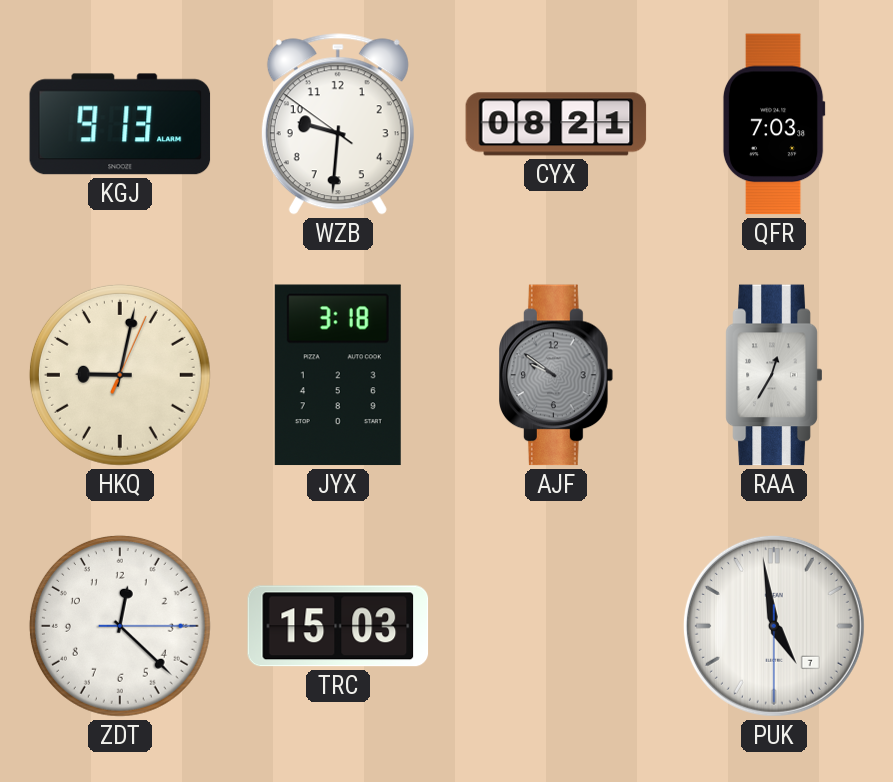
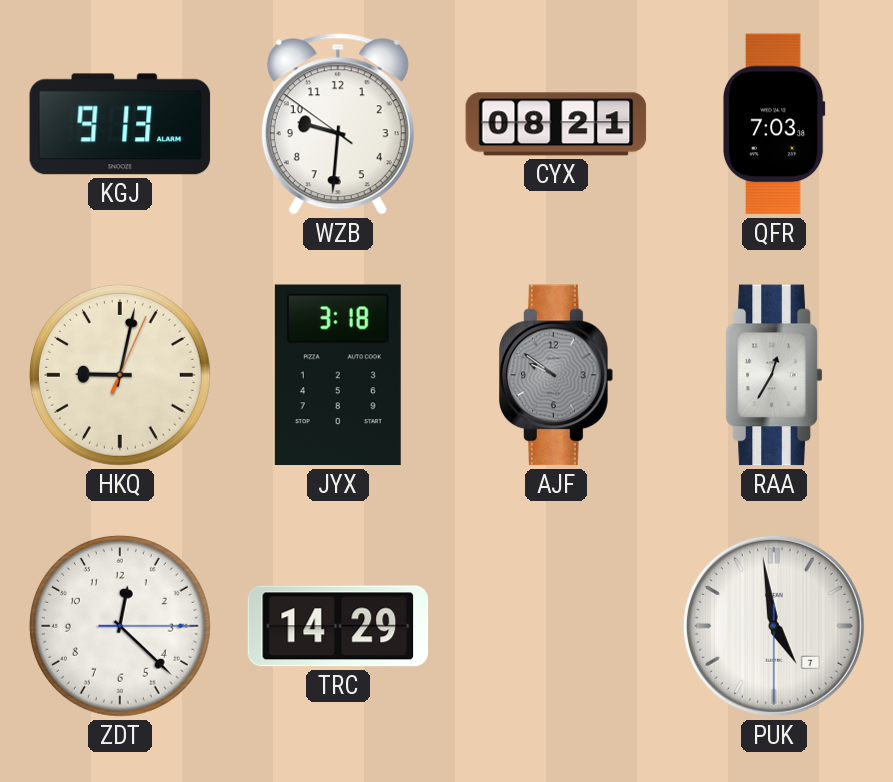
TRC: 15:03 -> 14:29 (338, 626)
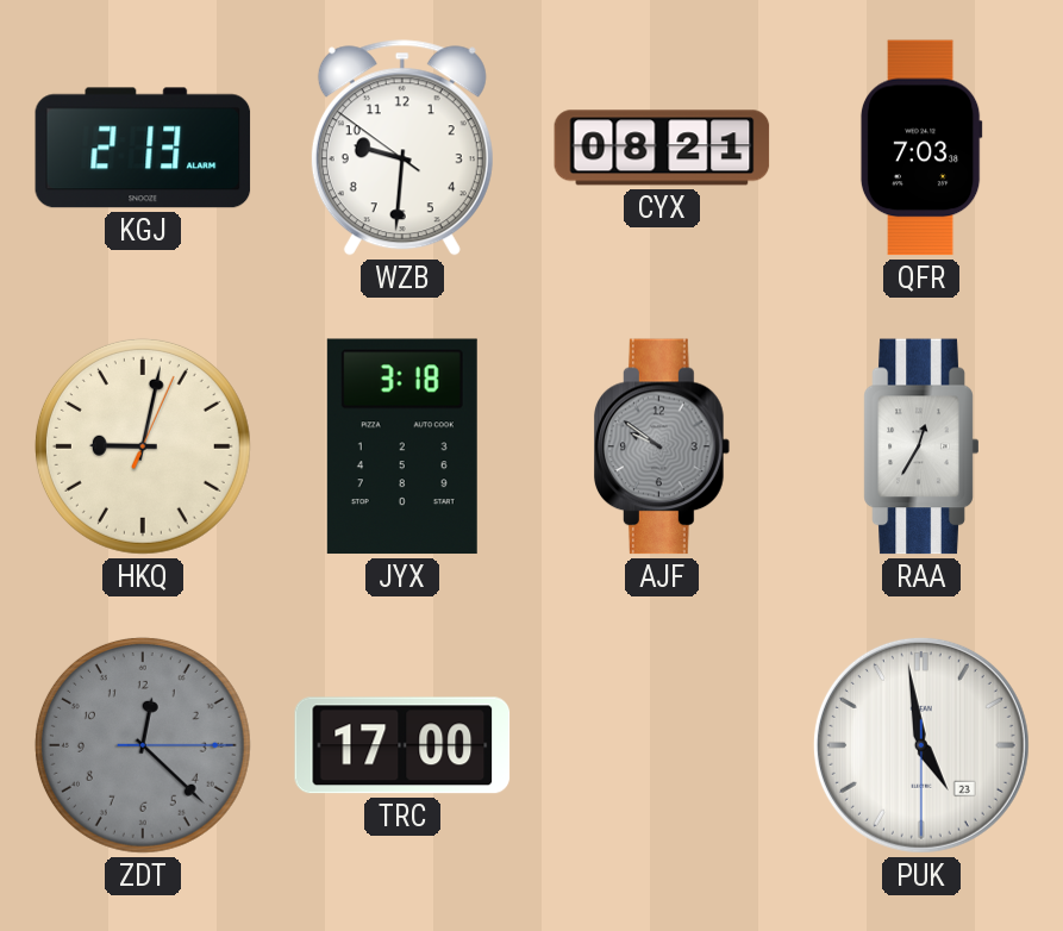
KGJ: 9:13 -> 2:13 (143, 148)
ZDT dial: white -> grey (143, 745)
TRC: 14:29 -> 17:00 (402, 745)
PUK date: 7 -> 23 (921, 745)
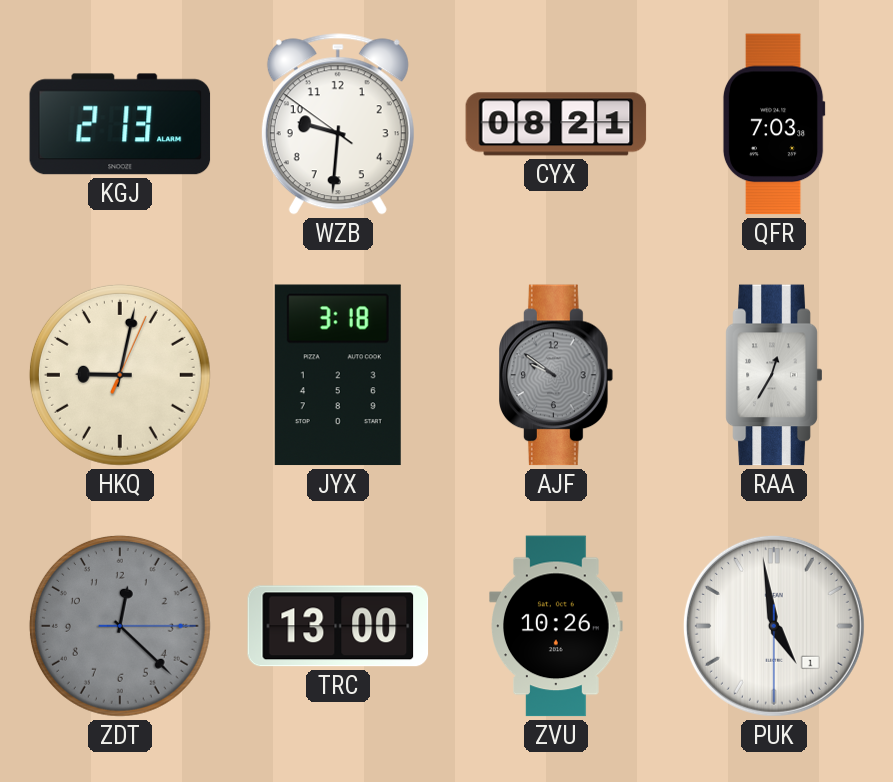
TRC: 17:00 -> 13:00 (338, 626)
ZVU: none -> 10:26 (556, 626)
PUK date: 23 -> 1 (774, 626)
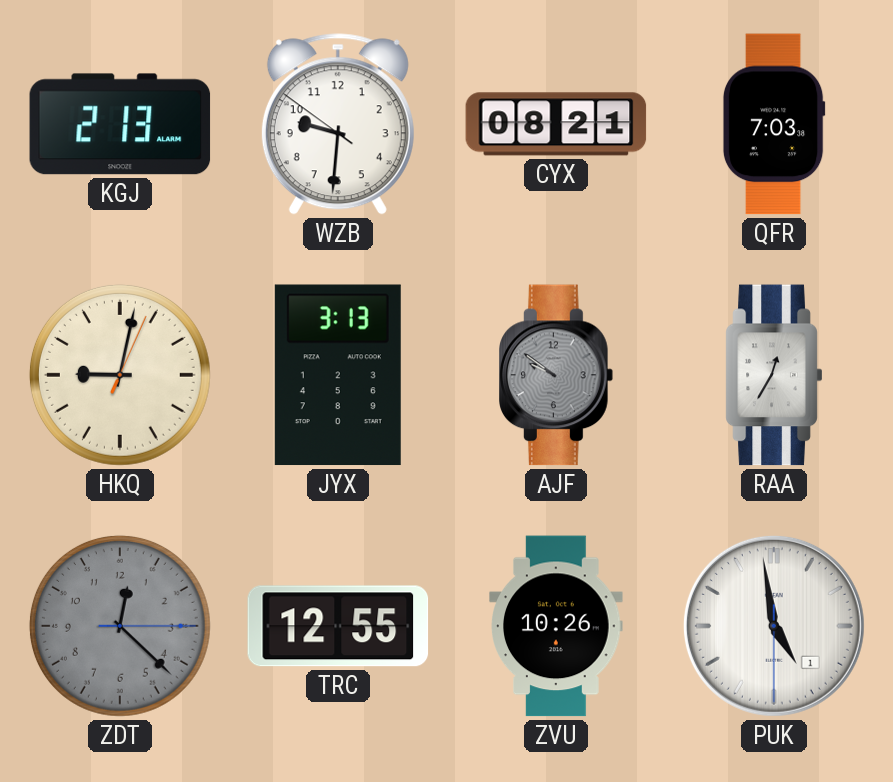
JYX: 3:18 -> 3:13 (338, 375)
TRC: 13:00 -> 12:55 (338, 626)
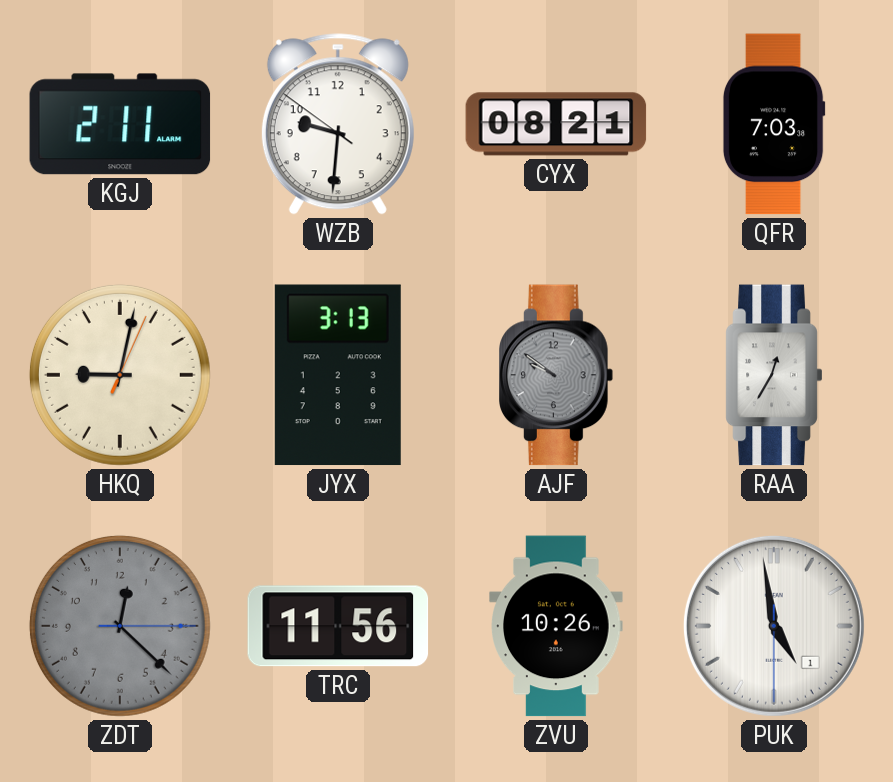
KGJ: 2:13 -> 2:11 (120, 124)
TRC: 12:55 -> 11:56 (338, 626)
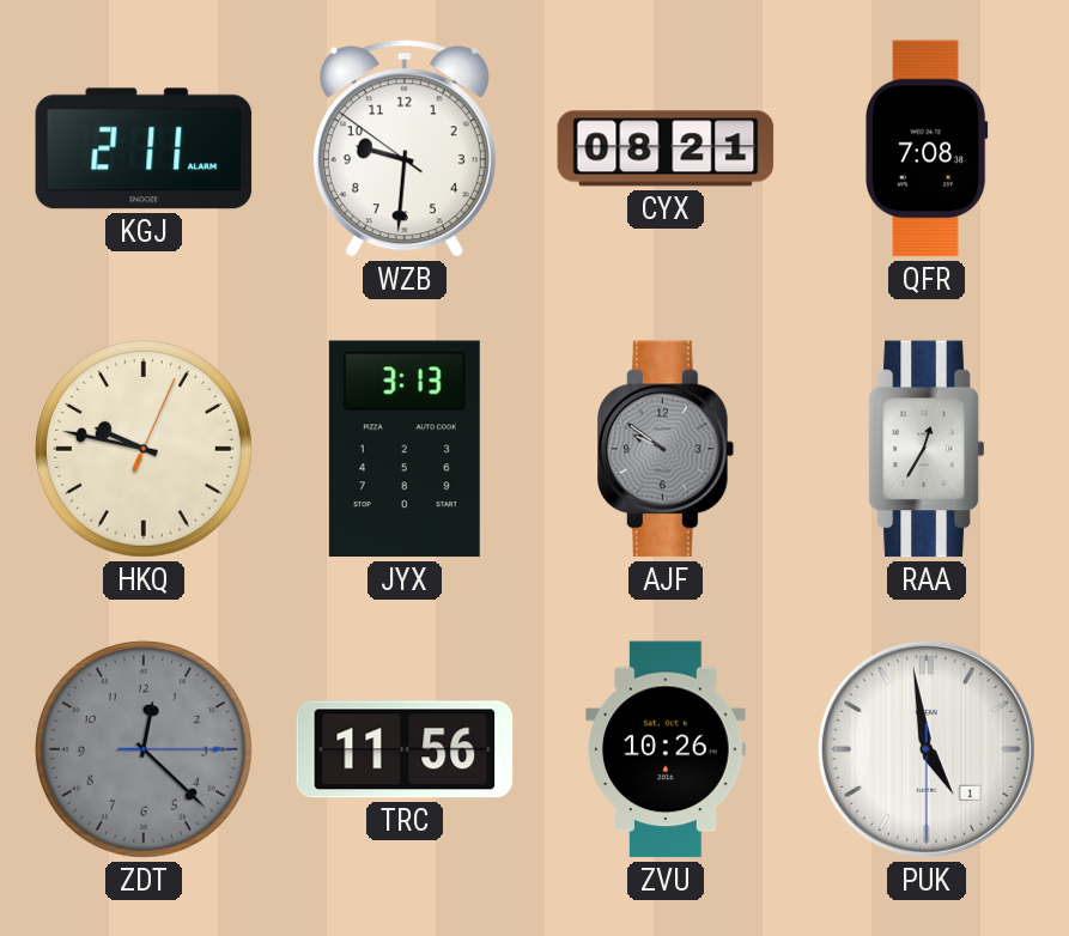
QFR: 7:03 -> 7:08 (927, 148)
HKQ: 9:02 -> 9:47 (144, 449)
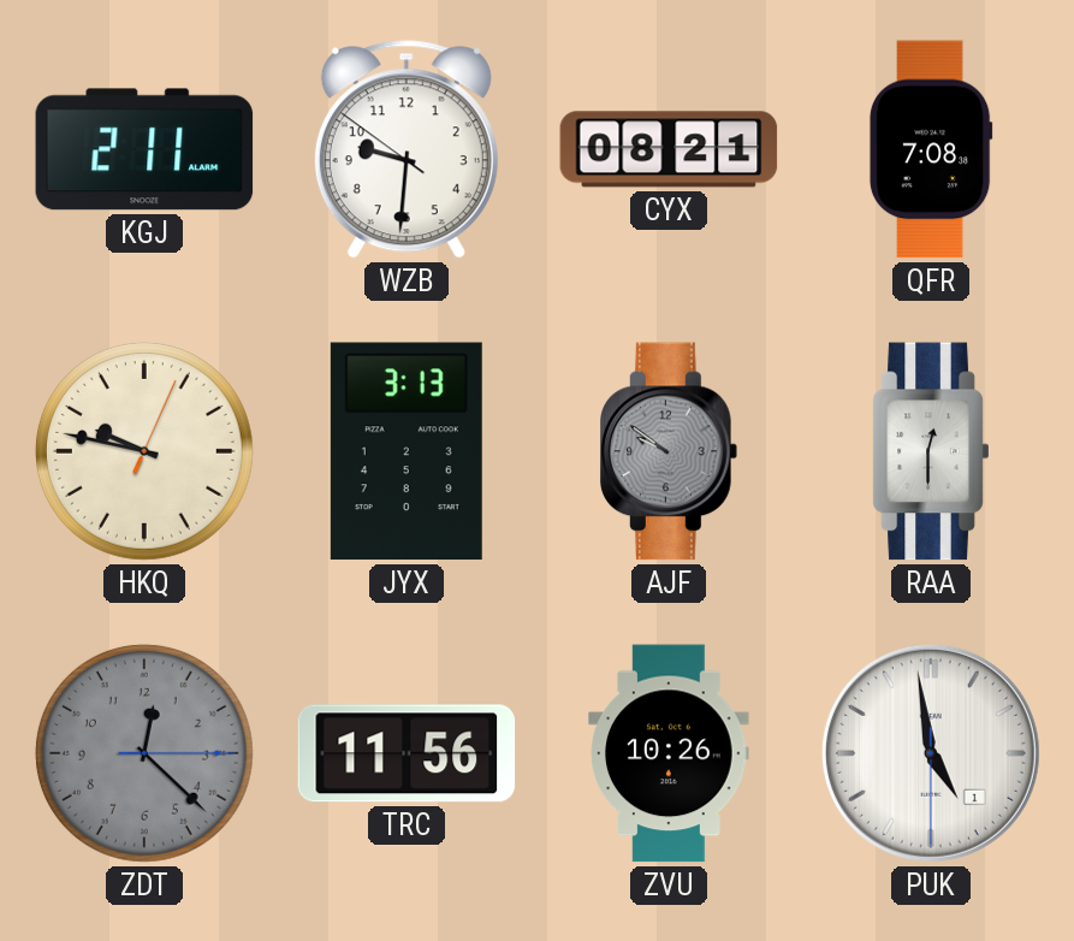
RAA: 12:35 -> 12:30 (931, 451)
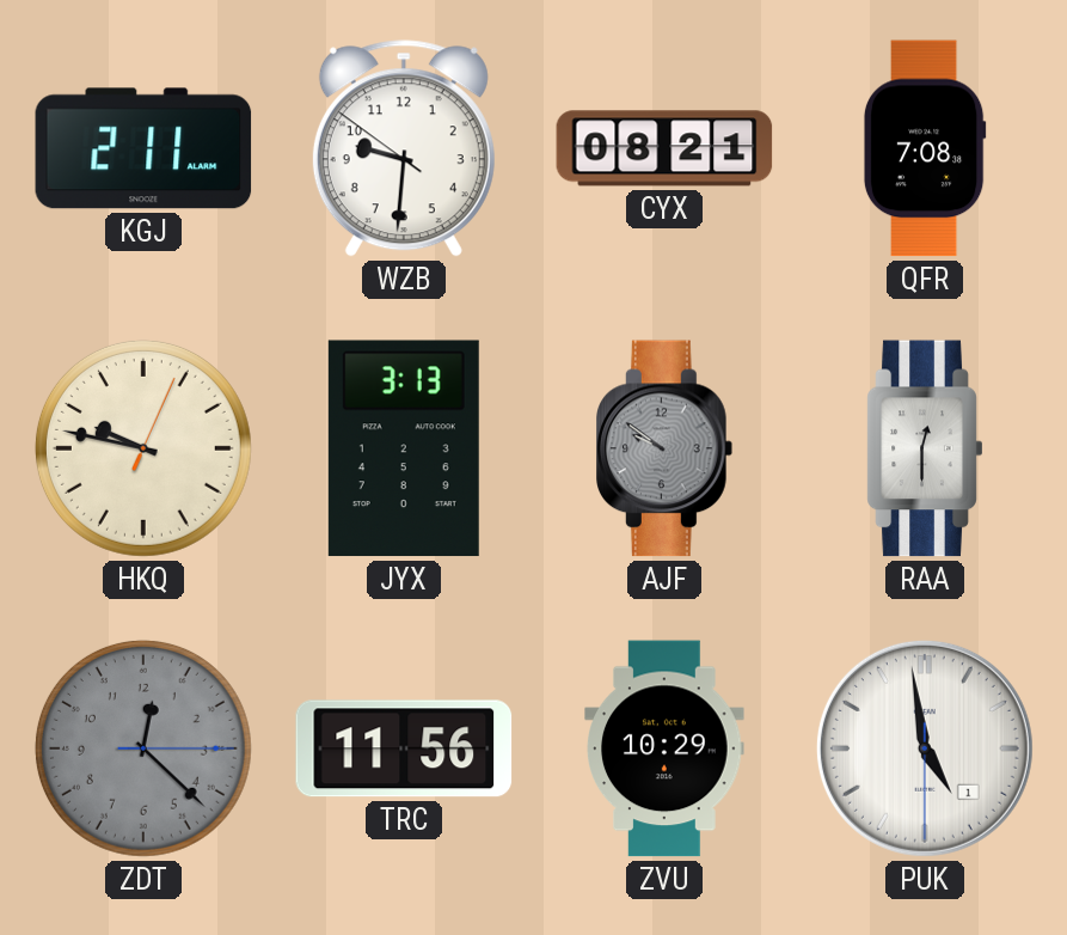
ZVU: 10:26 -> 10:29 (664, 748)
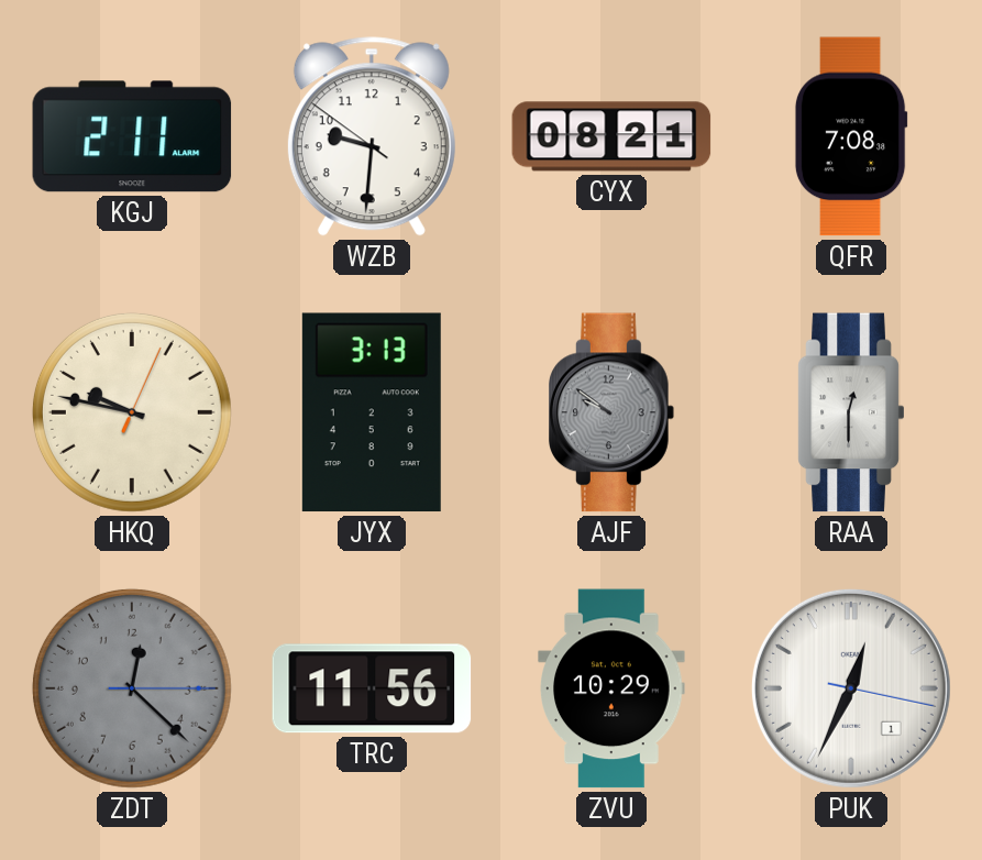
PUK: 4:58 -> 12:34 (851, 688)
